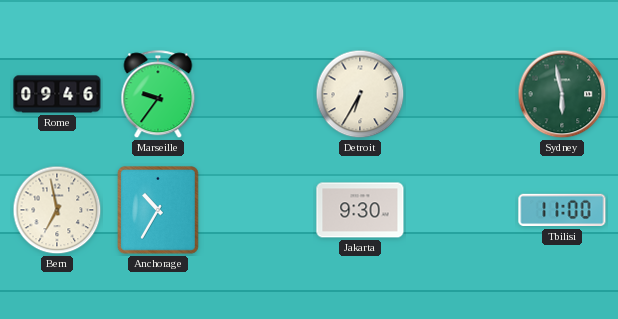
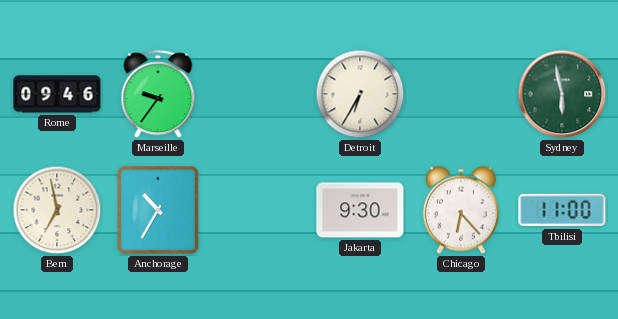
Chicago: none -> 6:23 (461, 210)
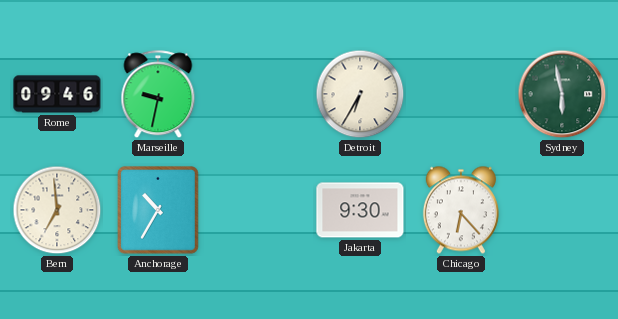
Marseille: 9:36 -> 9:32 (158, 95)
Bern: 6:58 -> 6:59 (57, 210)
Tbilisi: 11:00 -> none (562, 210)
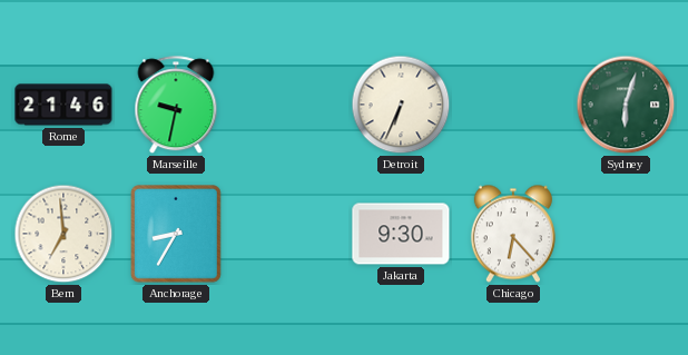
Rome: 09:46 -> 21:46 (63, 105)
Detroit: 6:35 -> 6:34 (401, 105)
Sydney: 5:58 -> 6:03 (626, 105)
Anchorage: 10:35 -> 8:35 (177, 235)
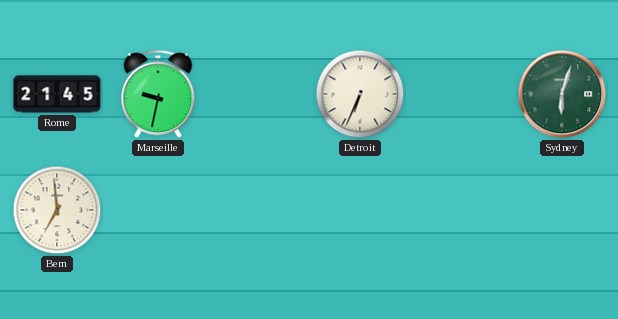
Rome: 21:46 -> 21:45 (57, 94)
Anchorage: 8:35 -> none (177, 235)
Jakarta: 9:30 -> none (401, 234)
Chicago: 6:23 -> none (513, 234)
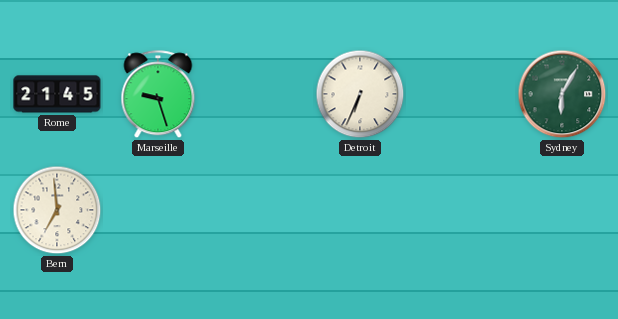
Marseille: 9:32 -> 9:27 (158, 95)
Sydney: 6:03 -> 6:05 (562, 94)
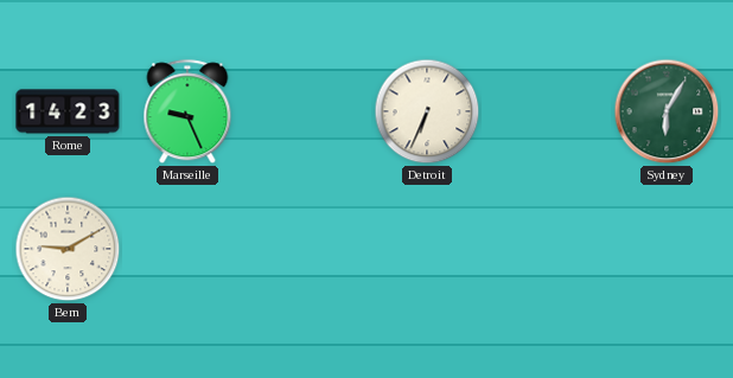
Rome: 21:45 -> 14:23 (68, 111)
Marseille: 9:27 -> 9:26 (187, 113)
Bern: 6:59 -> 9:10 (68, 249)
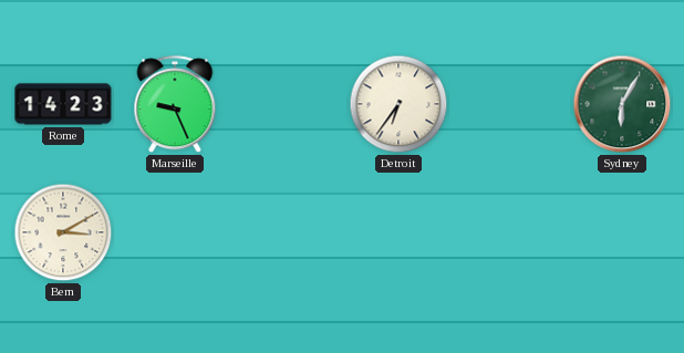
Detroit: 6:34 -> 6:36 (398, 104)
Bern: 9:10 -> 3:10 (63, 232)
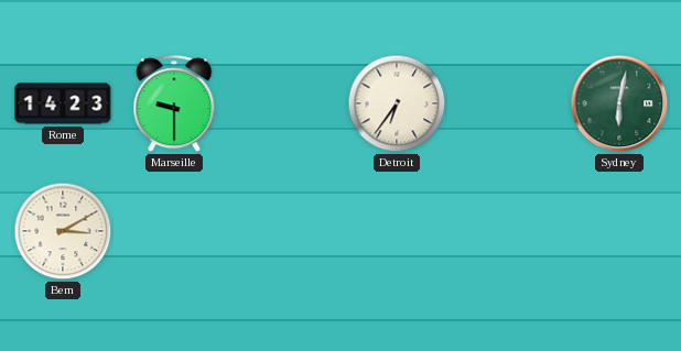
Marseille: 9:26 -> 9:30 (174, 105)
Sydney: 6:05 -> 6:02 (619, 103)
